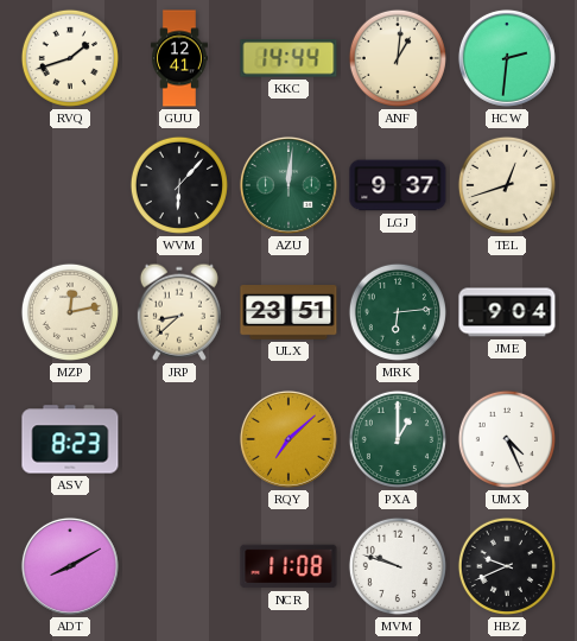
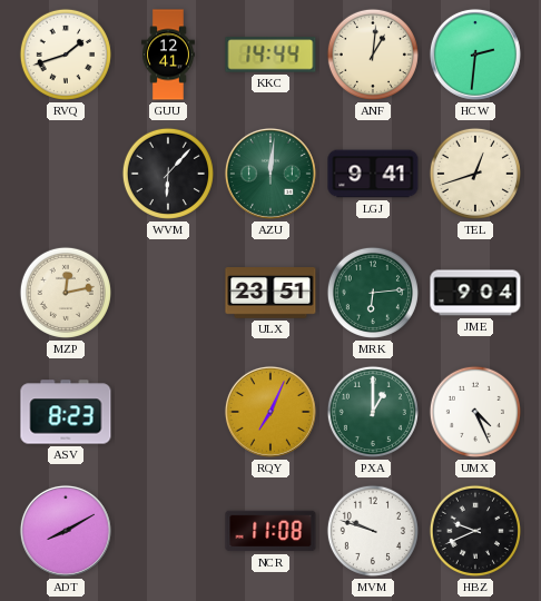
LGJ: 9:37 -> 9:41 (373, 174)
JRP: 8:38 -> none (179, 312)
RQY: 7:08 -> 7:04 (270, 412)
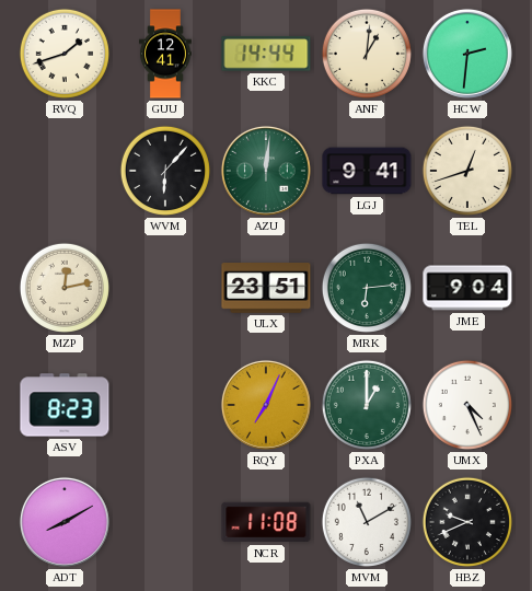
MVM: 9:48 -> 11:10 (367, 522)
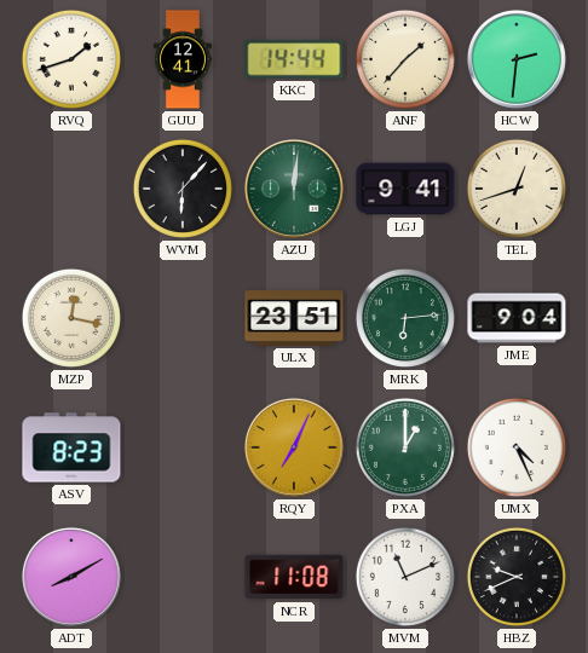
ANF: 1:01 -> 1:37 (405, 59)
MZP: 12:13 -> 12:17 (71, 318)
MVM: 11:10 -> 11:11 (405, 577)
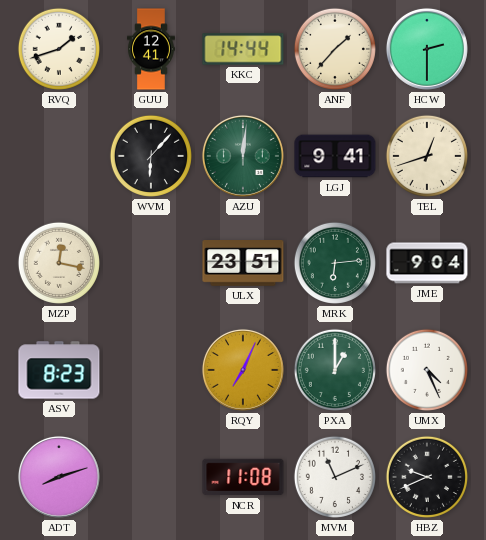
HCW: 2:31 -> 2:30 (427, 49)
ADT: 8:10 -> 8:12 (59, 477)
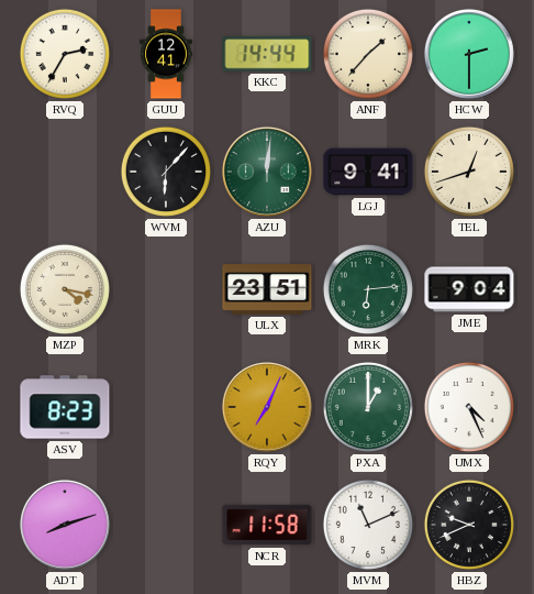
RVQ: 1:42 -> 2:35 (65, 54)
MZP: 12:17 -> 4:17 (65, 289)
NCR: 11:08 -> 11:58 (267, 525)
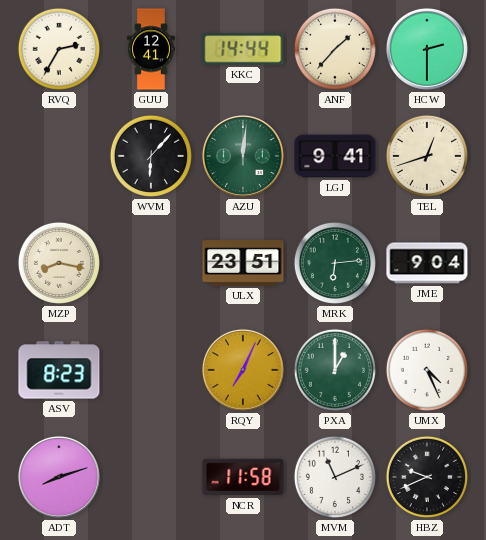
MZP: 4:17 -> 8:17 (59, 263)
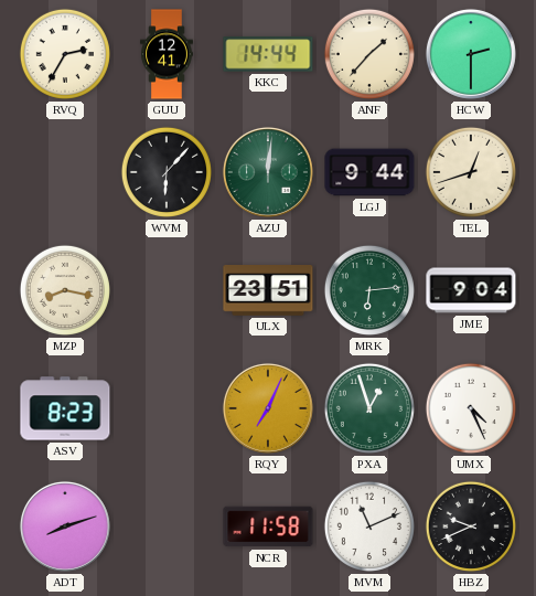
LGJ: 9:41 -> 9:44 (369, 172)
PXA: 1:00 -> 12:57 (369, 408)
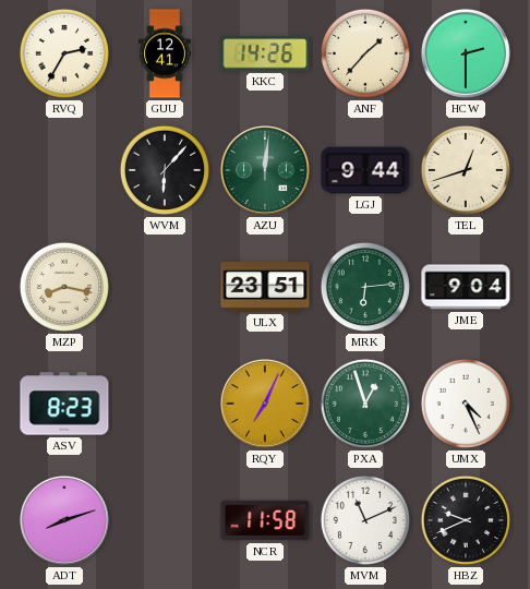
KKC: 14:44 -> 14:26 (265, 53)
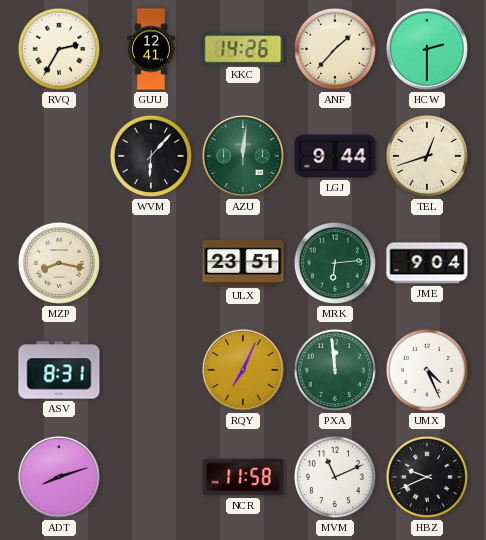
ASV: 8:23 -> 8:31 (59, 370)
PXA: 12:57 -> 11:59 (335, 370)
